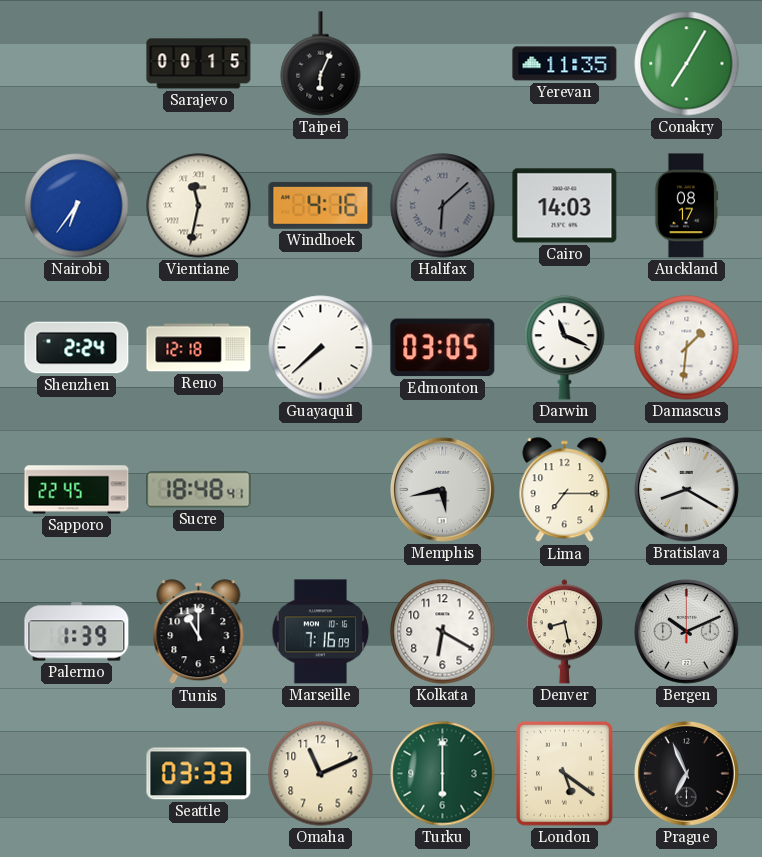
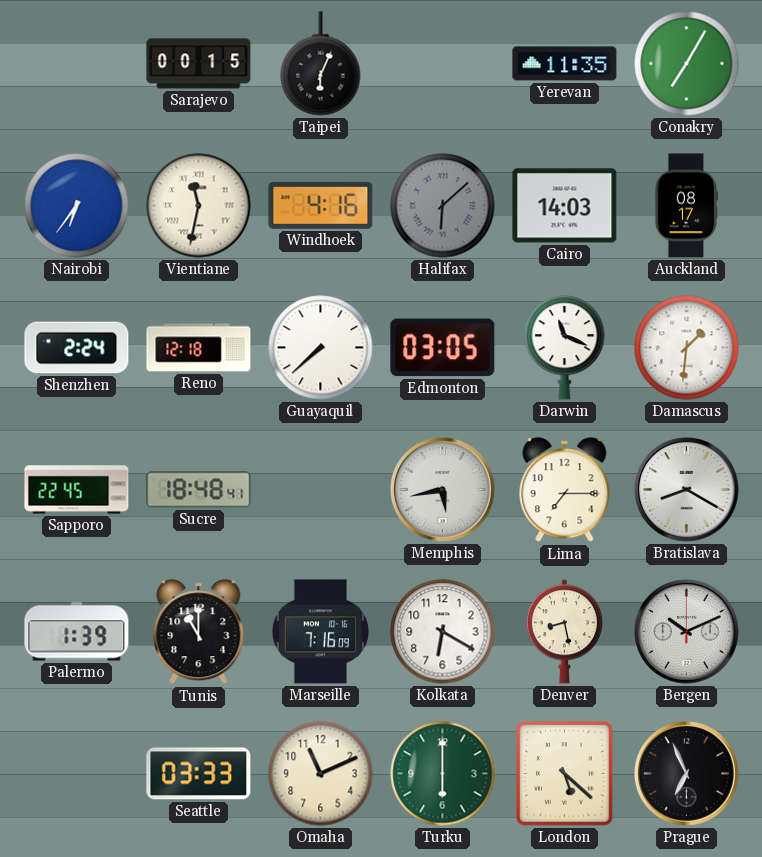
London: 5:21 -> 5:22 (565, 774)
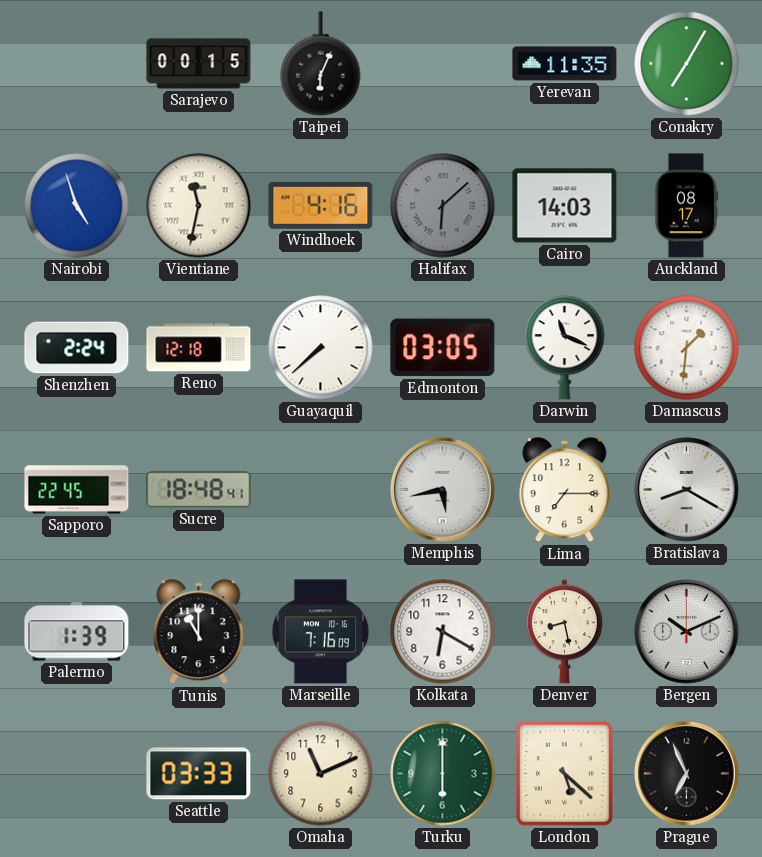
Nairobi: 6:36 -> 4:57 (77, 206)
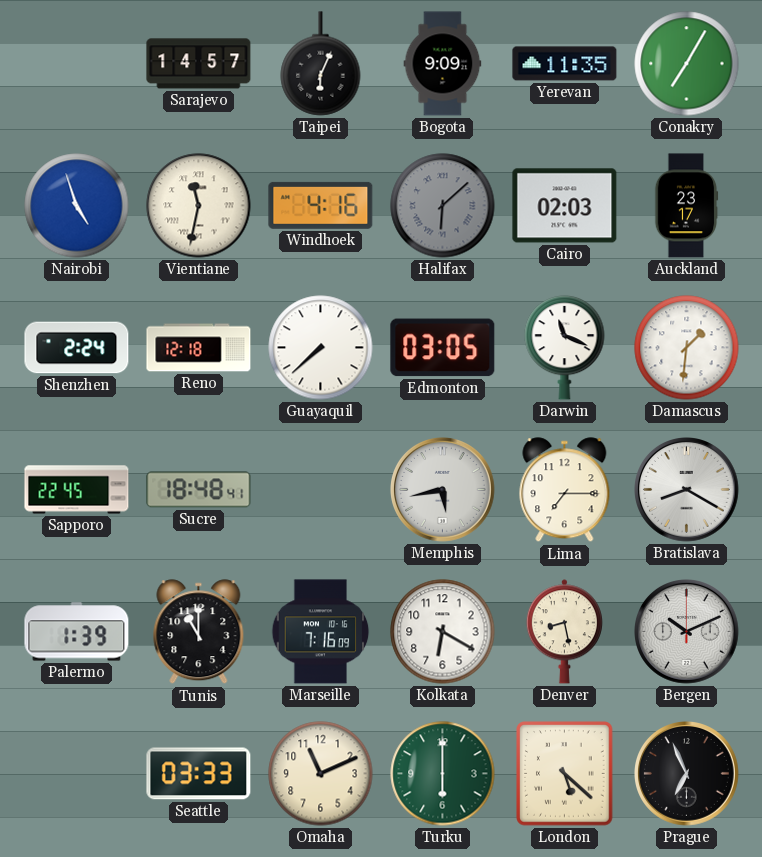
Sarajevo: 00:15 -> 14:57 (199, 64)
Bogota: none -> 9:09 (443, 64)
Cairo: 14:03 -> 02:03 (565, 206)
Auckland: 08:17 -> 23:17 (686, 206)
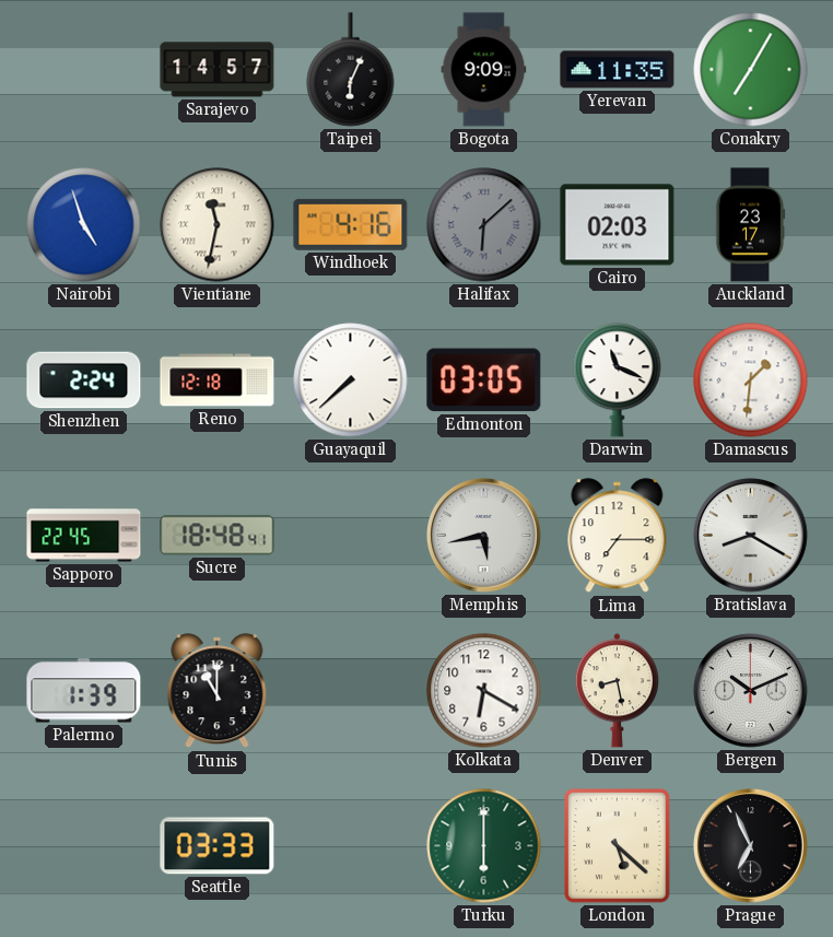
Marseille: 7:16 -> none (321, 632)
Omaha: 11:11 -> none (321, 774)
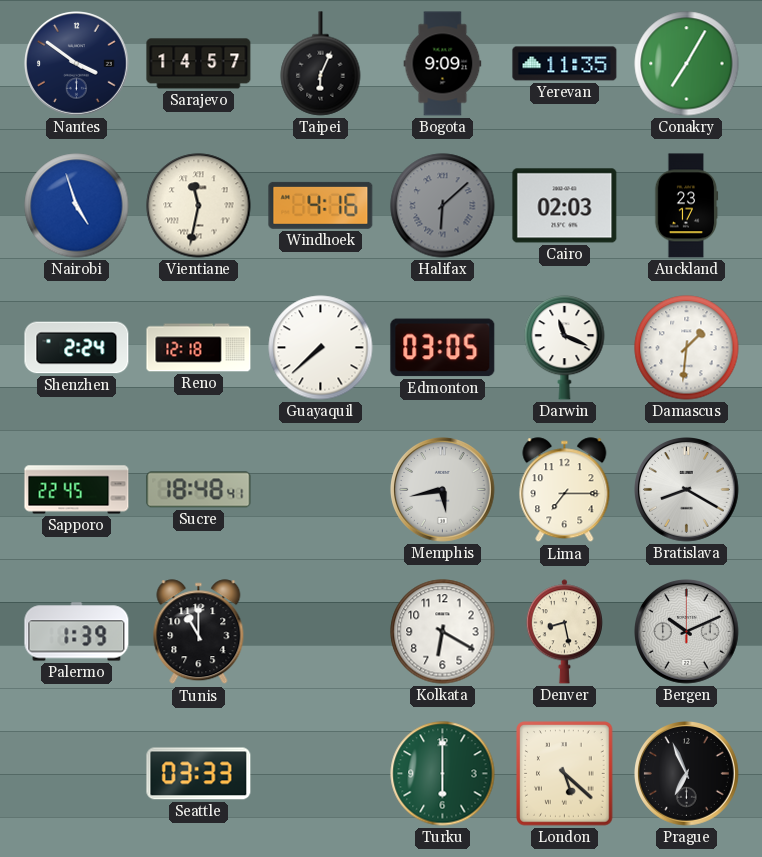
Nantes: none -> 3:51 (77, 64)
